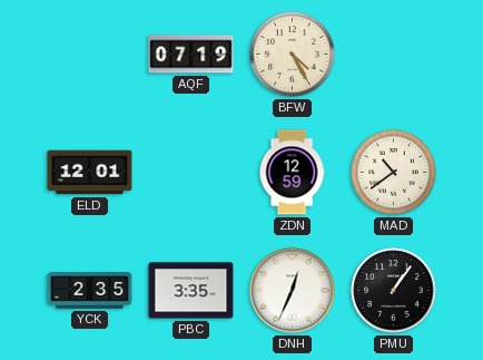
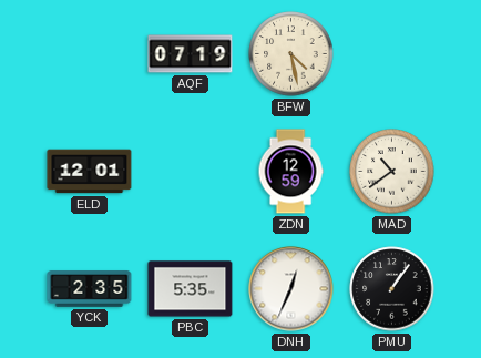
BFW: 4:25 -> 4:28 (291, 54)
PBC: 3:35 -> 5:35 (191, 289)
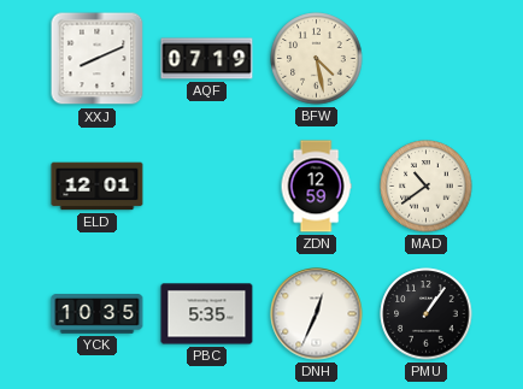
XXJ: none -> 8:11 (98, 59)
YCK: 2:35 -> 10:35 (98, 314)
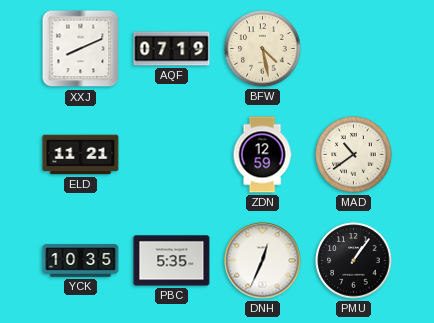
ELD: 12:01 -> 11:21 (81, 155)
